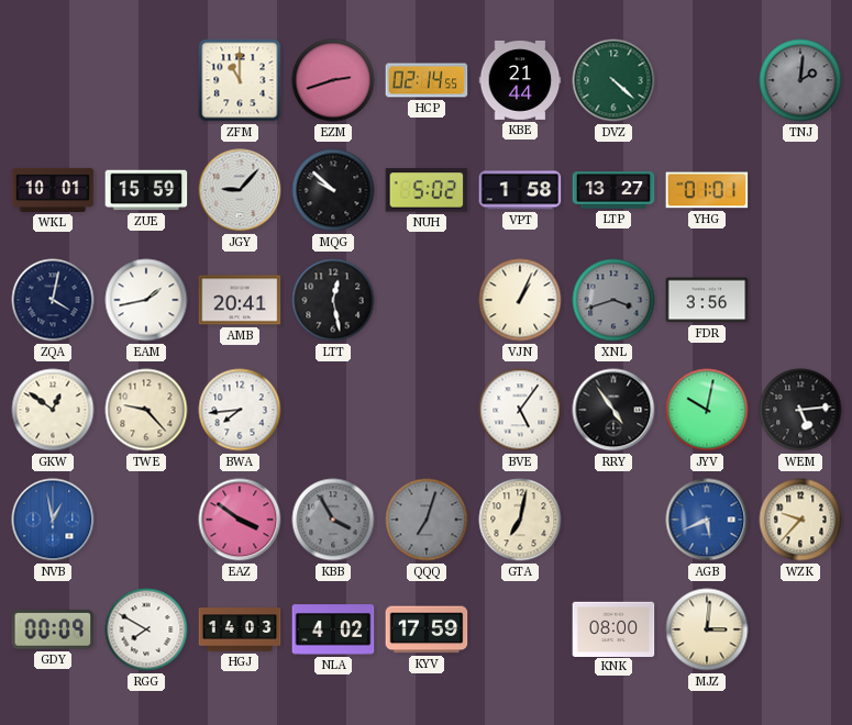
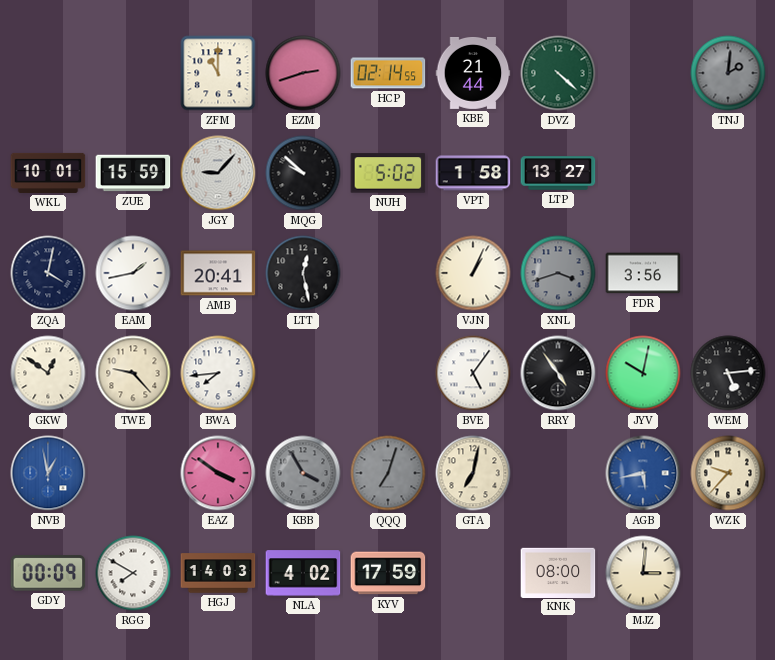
YHG: 01:01 -> none (707, 190)
AGB: 5:41 -> 5:43 (643, 473)
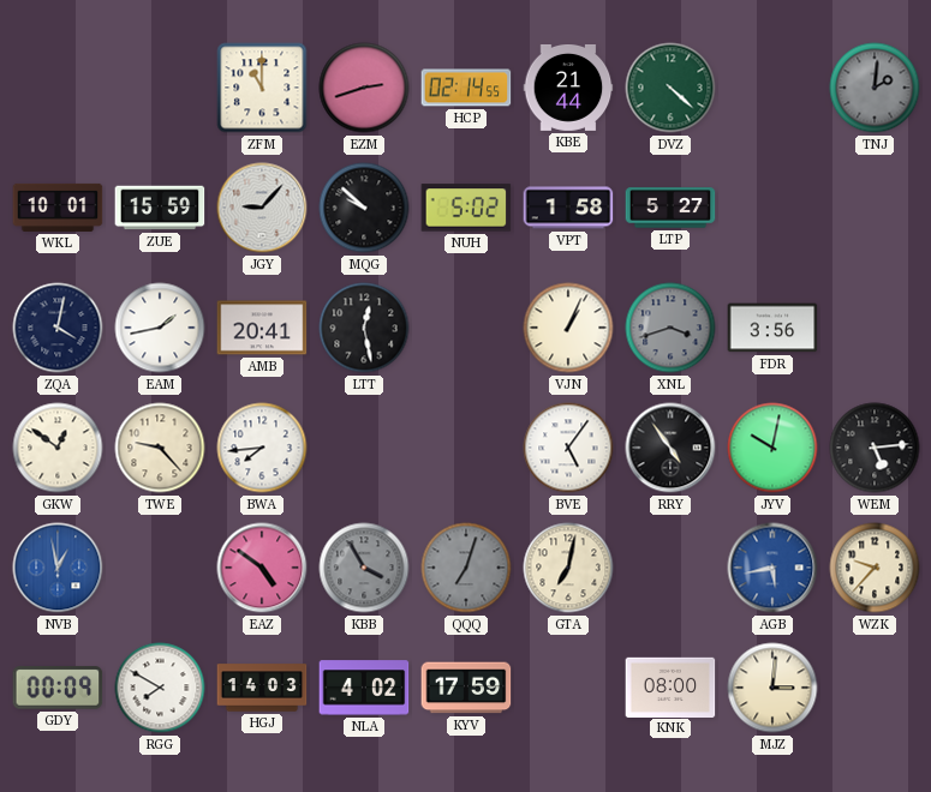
LTP: 13:27 -> 5:27 (670, 208)
EAZ: 3:51 -> 4:51 (262, 568)
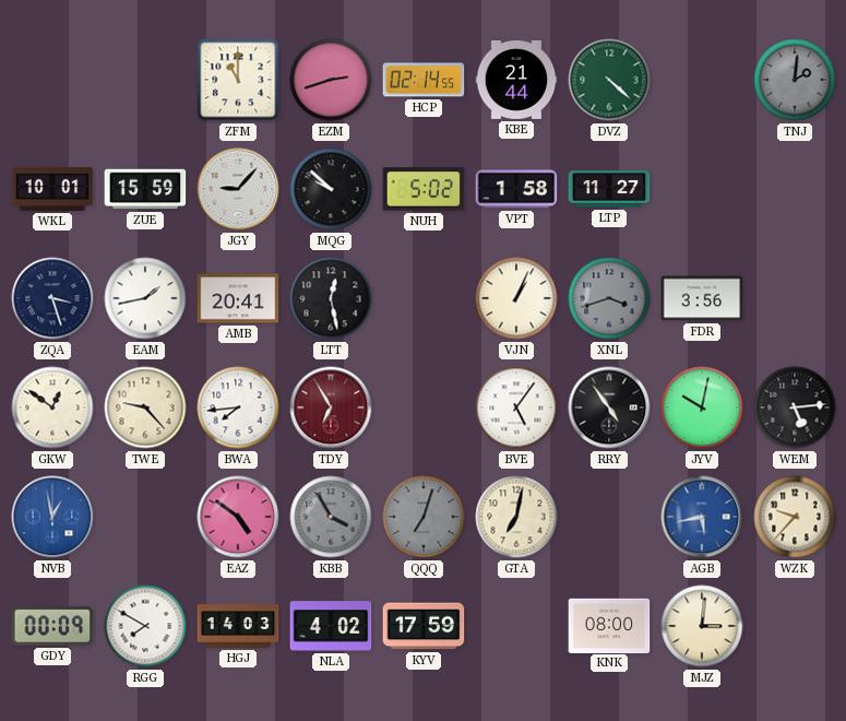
LTP: 5:27 -> 11:27 (609, 189)
ZQA: 4:02 -> 3:27 (52, 298)
TDY: none -> 6:55 (331, 407)
